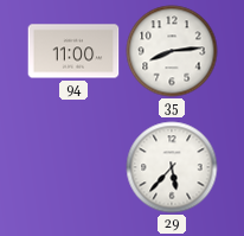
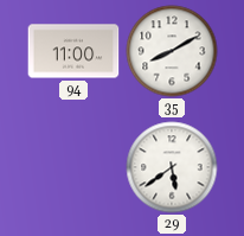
35: 8:14 -> 8:10 (172, 51)
29: 5:37 -> 5:39 (172, 167)
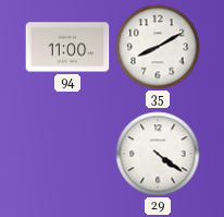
29: 5:39 -> 4:21 (158, 154)
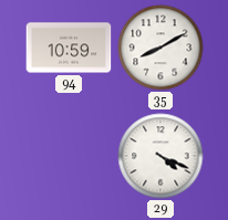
94: 11:00 -> 10:59 (69, 48)
29: 4:21 -> 4:19 (160, 156)
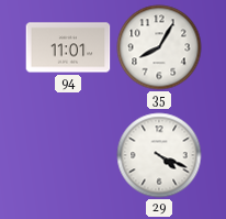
94: 10:59 -> 11:01 (68, 47)
35: 8:10 -> 8:05 (159, 47)
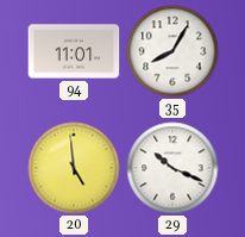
20: none -> 4:59 (74, 168)
29: 4:19 -> 10:19 (172, 168)
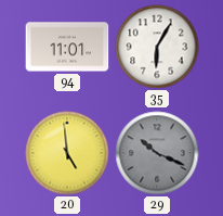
35: 8:05 -> 6:05 (157, 47)
29 dial: white -> grey (157, 153)
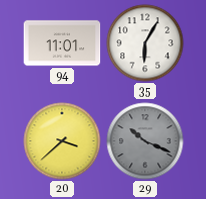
20: 4:59 -> 3:38 (62, 141)
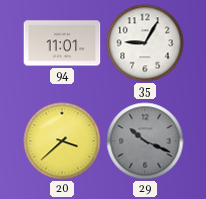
35: 6:05 -> 9:05 (145, 43)
